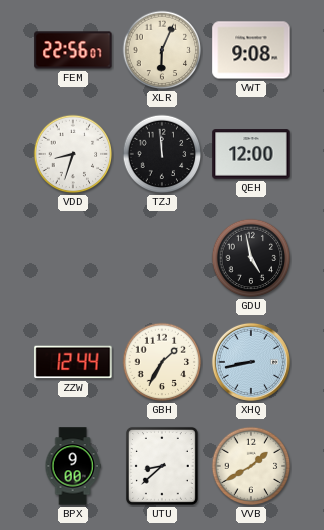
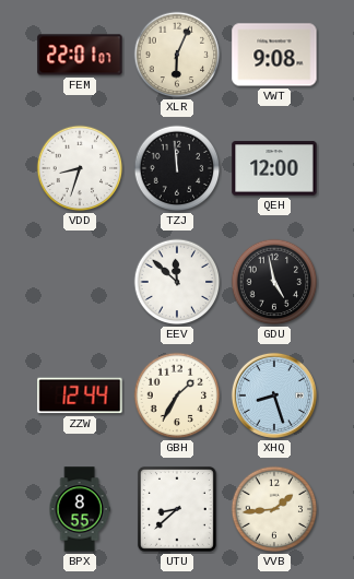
FEM: 22:56 -> 22:01 (80, 55)
EEV: none -> 11:52 (177, 282)
XHQ: 8:43 -> 8:27 (274, 395)
BPX: 9:00 -> 8:55 (80, 509)
VVB: 1:40 -> 1:44 (274, 509)
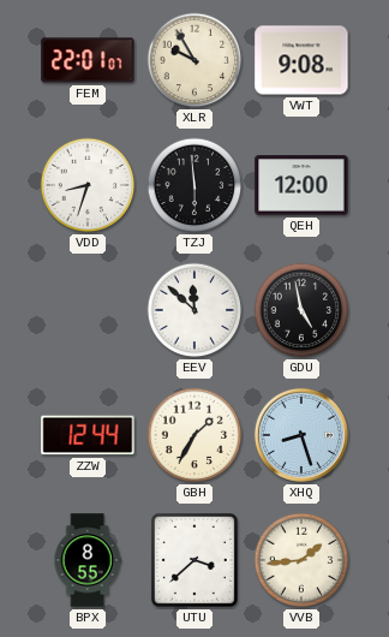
XLR: 6:04 -> 9:55 (194, 60)
TZJ: 11:59 -> 5:59 (194, 185)
UTU: 8:38 -> 3:38 (194, 560)
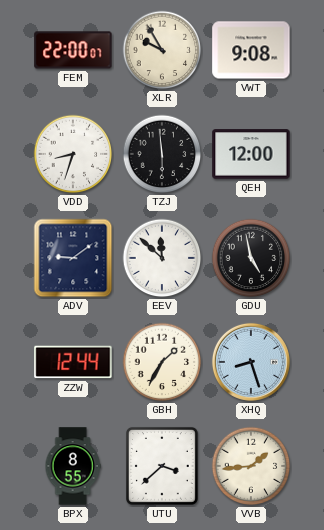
FEM: 22:01 -> 22:00 (73, 50)
ADV: none -> 9:09 (73, 258)
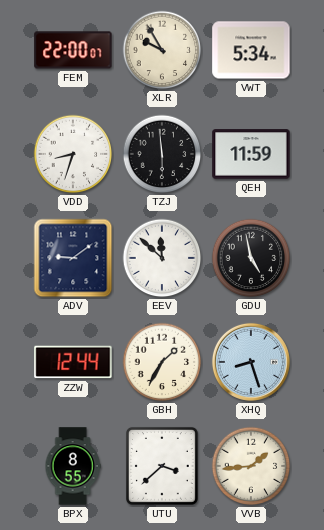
VWT: 9:08 -> 5:34 (251, 50)
QEH: 12:00 -> 11:59 (251, 154)
